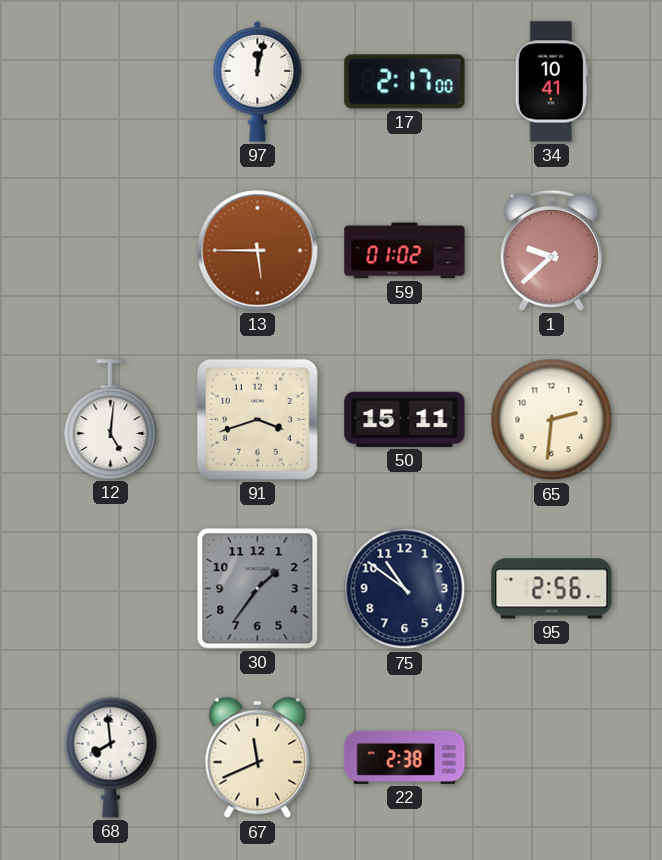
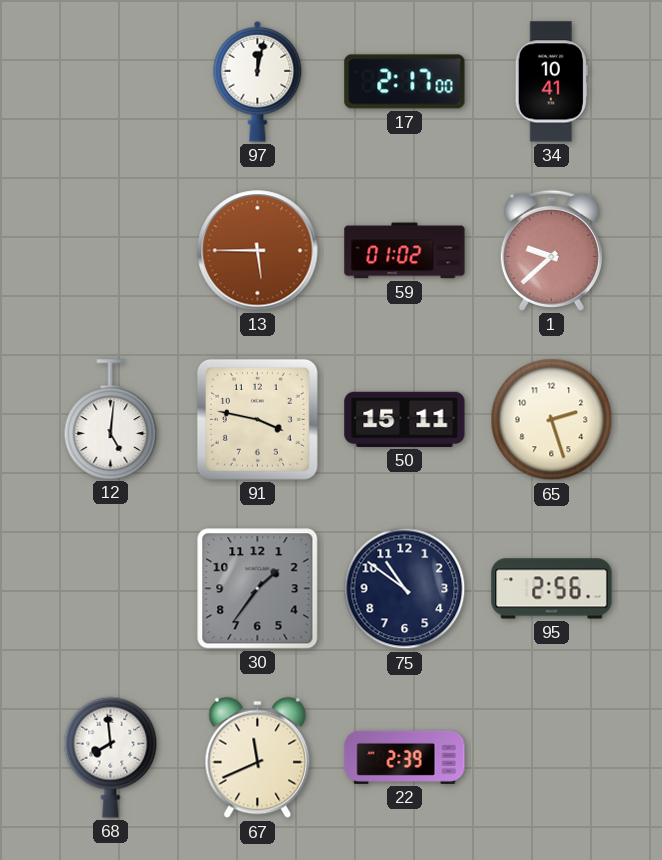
91: 3:42 -> 3:47 (257, 419)
65: 2:31 -> 2:27 (552, 420)
22: 2:38 -> 2:39 (405, 757)
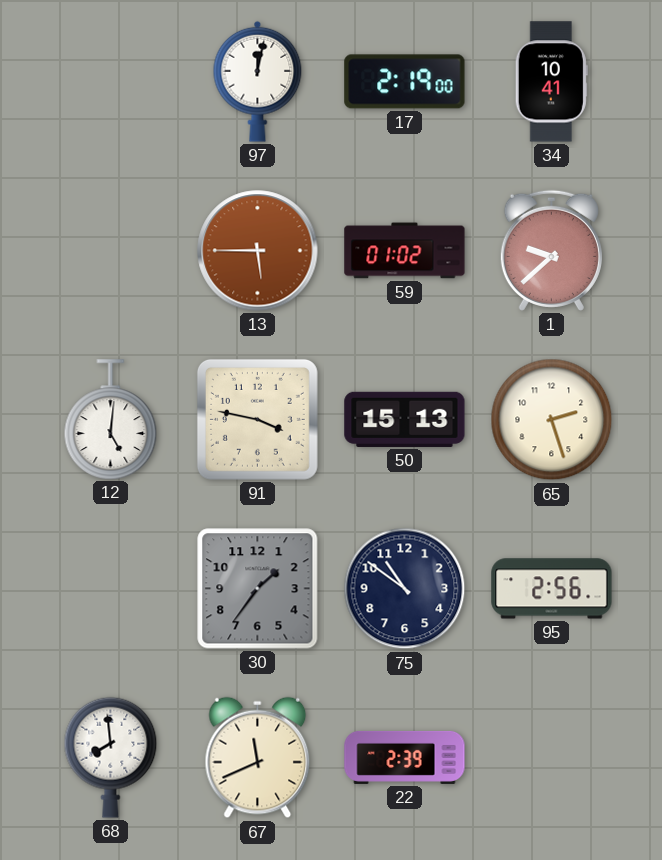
17: 2:17 -> 2:19 (405, 82)
50: 15:11 -> 15:13 (405, 419)
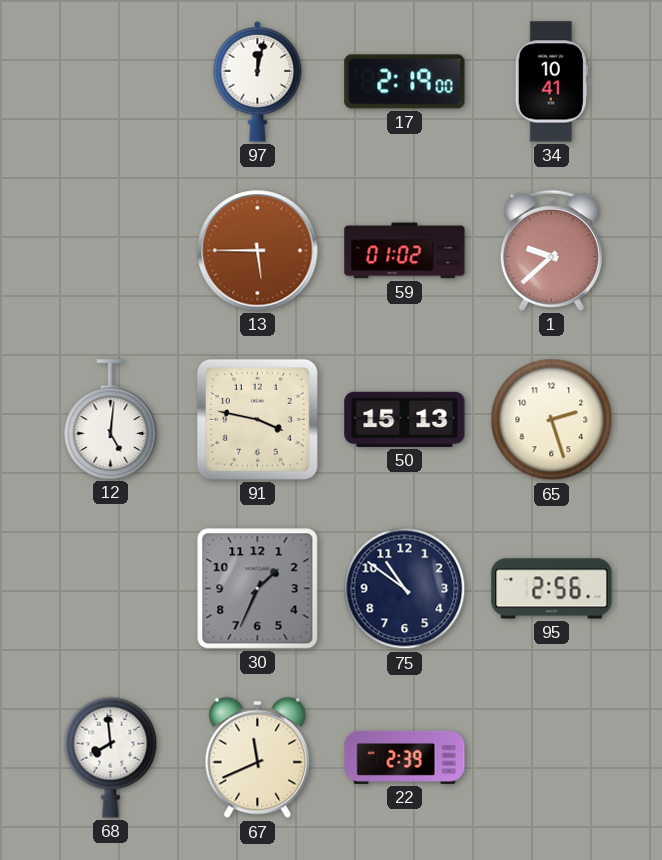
30: 1:36 -> 1:34 (258, 589)
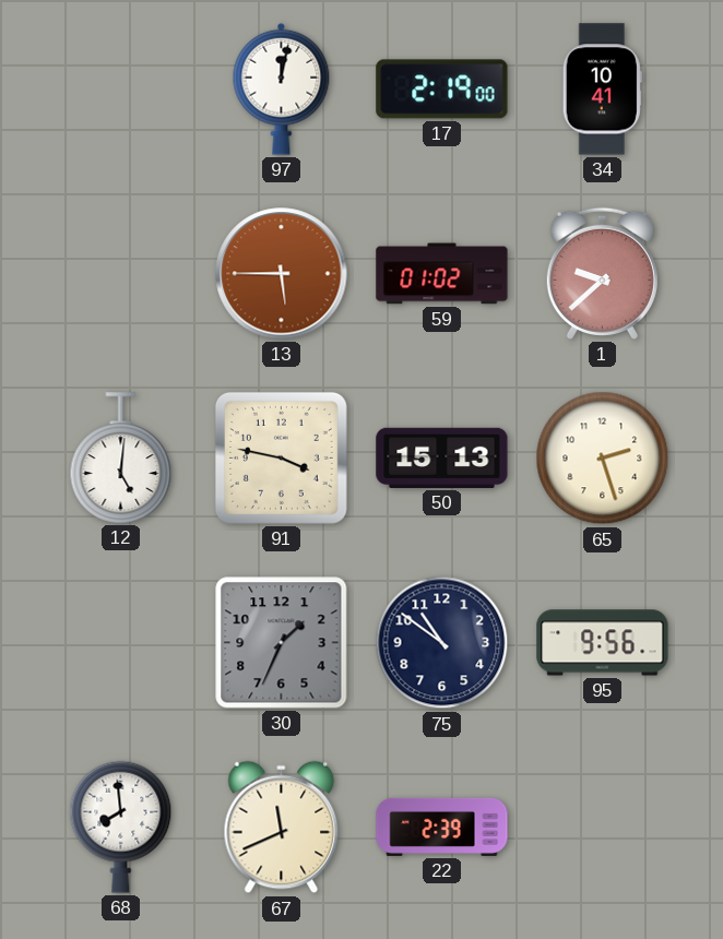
95: 2:56 -> 9:56 (603, 643)
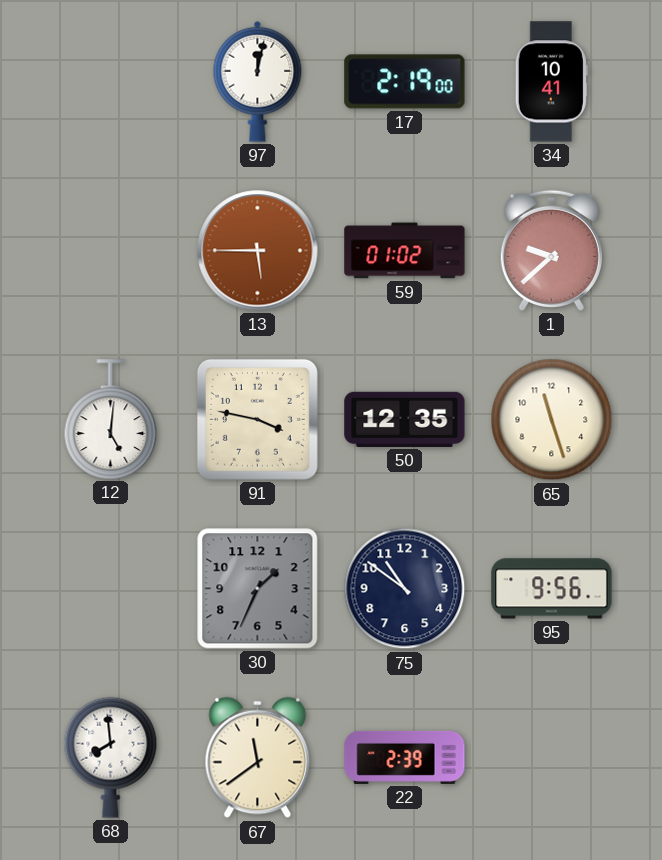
50: 15:13 -> 12:35 (405, 419)
65: 2:27 -> 11:27 (552, 420)
67: 11:41 -> 11:39 (258, 758)
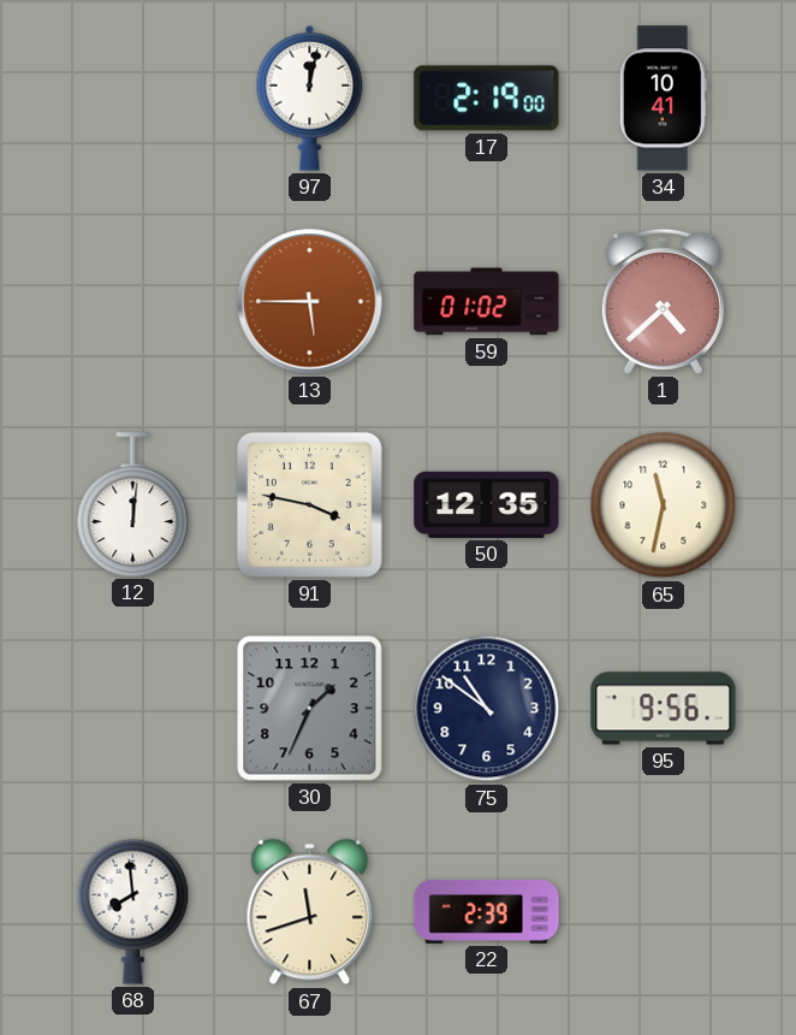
1: 9:38 -> 4:38 (663, 301)
12: 5:01 -> 12:01 (133, 504)
65: 11:27 -> 11:32 (664, 505)
67: 11:39 -> 11:42 (310, 912)
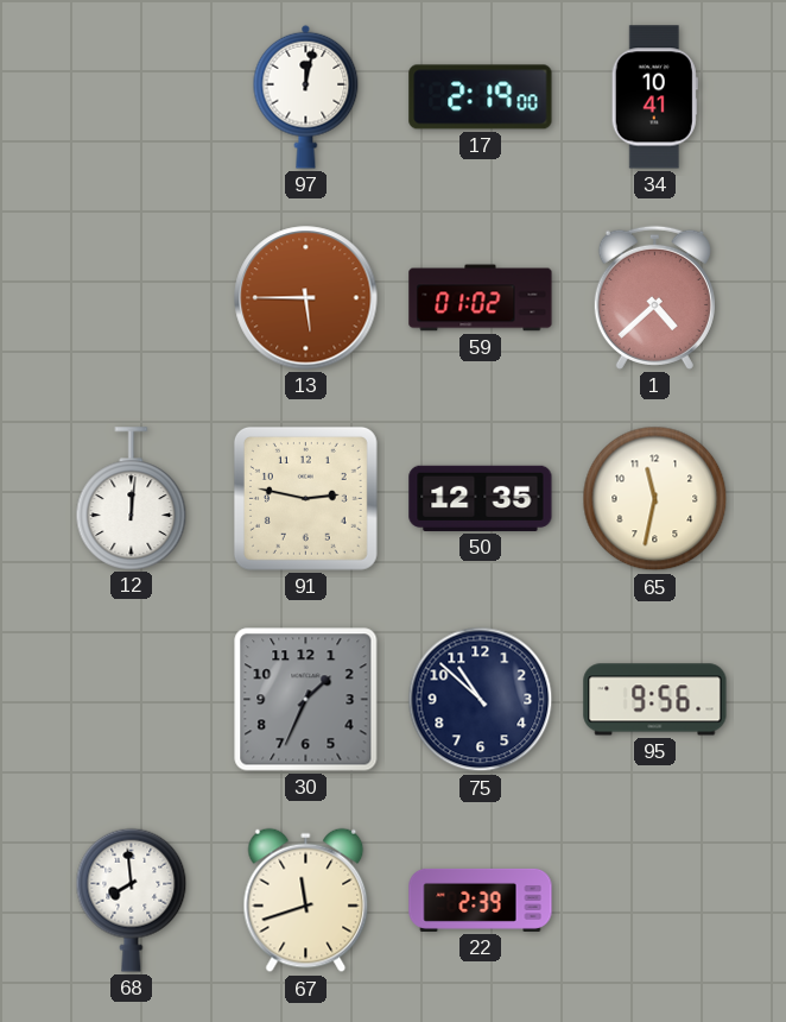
91: 3:47 -> 2:47 (305, 498)
75: 10:51 -> 10:52 (481, 700)
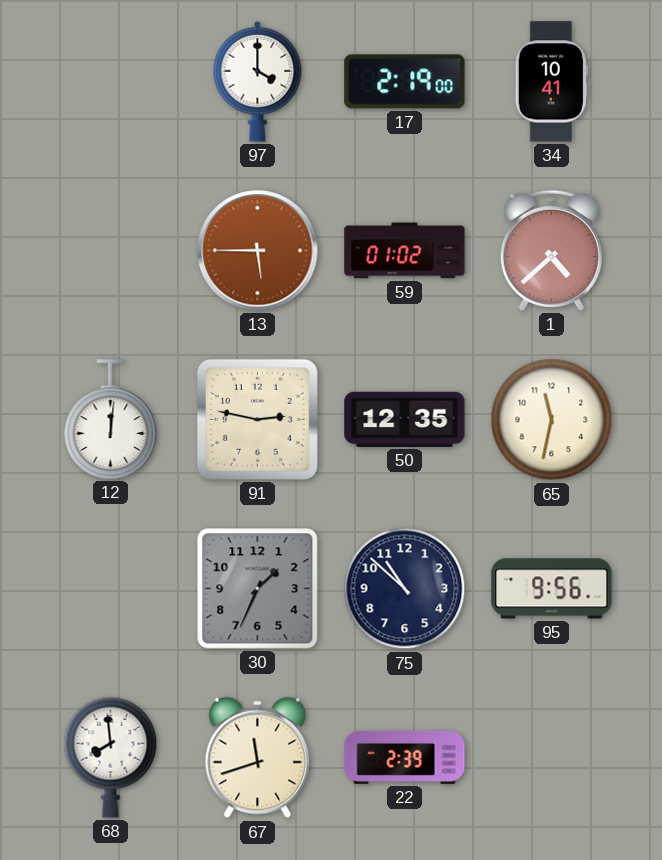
97: 12:02 -> 4:00 (258, 81)
